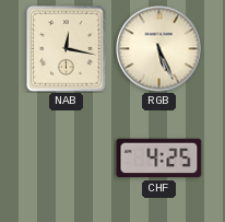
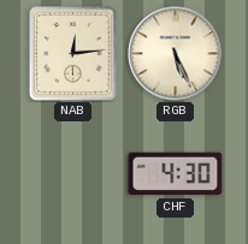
NAB: 12:17 -> 12:14 (73, 54)
CHF: 4:25 -> 4:30 (176, 174)
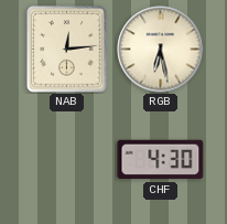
RGB: 5:26 -> 6:28 (161, 50)
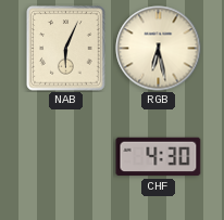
NAB: 12:14 -> 6:04 (66, 49)
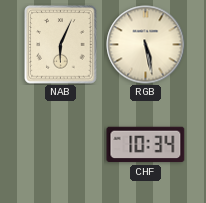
RGB: 6:28 -> 5:28 (146, 45)
CHF: 4:30 -> 10:34 (146, 145)
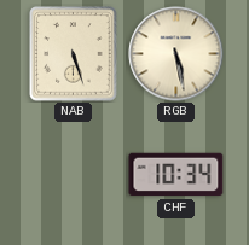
NAB: 6:04 -> 5:27 (74, 54)
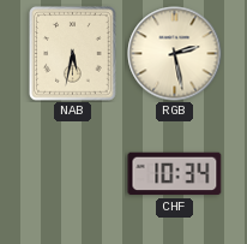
NAB: 5:27 -> 5:32 (73, 54)
RGB: 5:28 -> 2:28 (175, 54)
